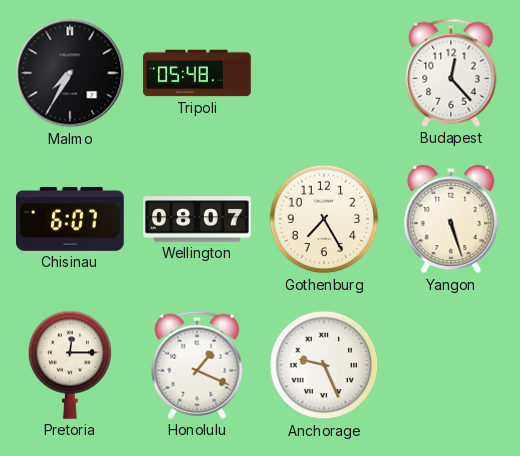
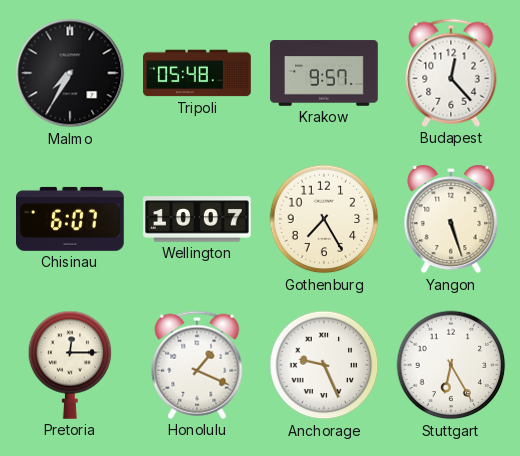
Krakow: none -> 9:57 (324, 73)
Wellington: 08:07 -> 10:07 (197, 219)
Stuttgart: none -> 6:25 (451, 365)
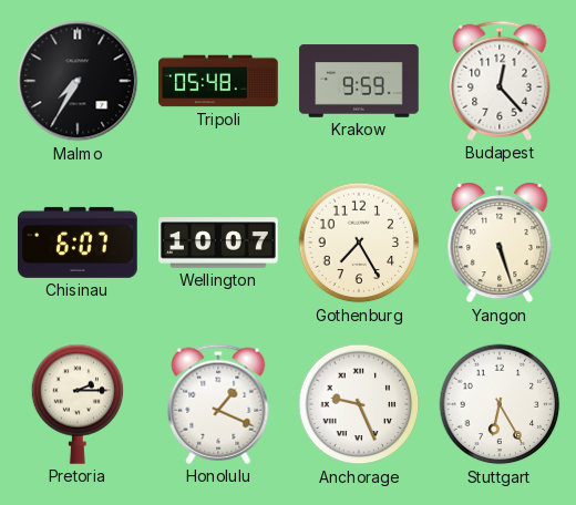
Krakow: 9:57 -> 9:59 (359, 81)
Pretoria: 12:15 -> 2:15 (78, 404)
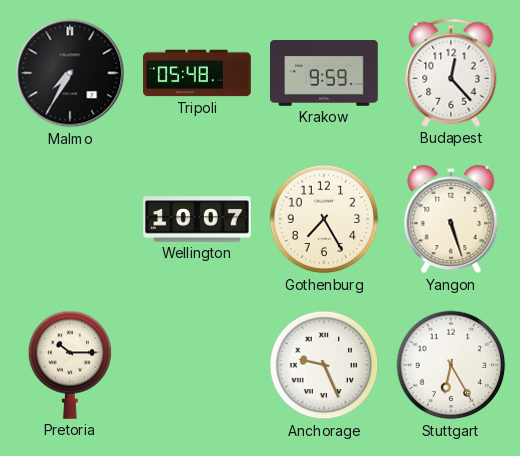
Chisinau: 6:07 -> none (79, 243)
Pretoria: 2:15 -> 10:15 (70, 365)
Honolulu: 1:19 -> none (218, 404)
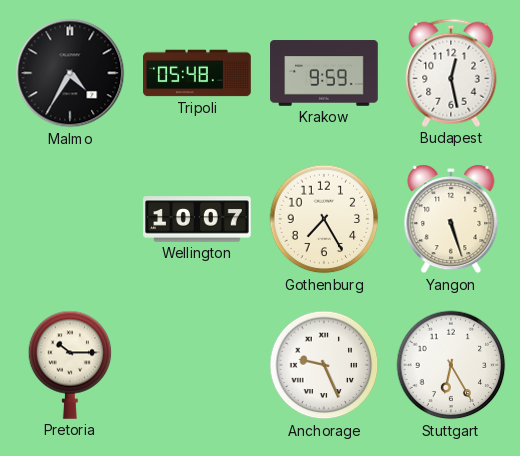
Malmo: 7:35 -> 4:35 (70, 73)
Budapest: 12:23 -> 12:28 (451, 73)
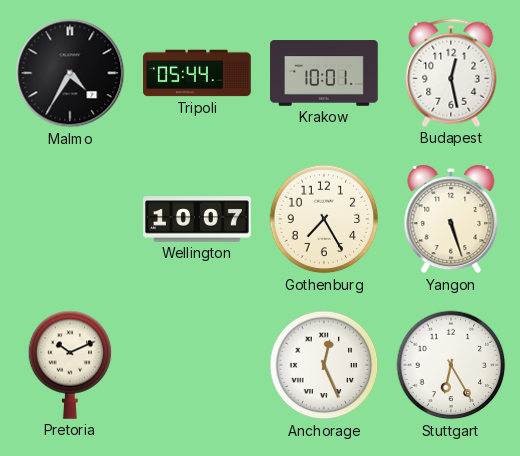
Tripoli: 05:48 -> 05:44 (197, 73)
Krakow: 9:59 -> 10:01 (324, 73)
Pretoria: 10:15 -> 10:11 (70, 365)
Anchorage: 9:26 -> 12:26 (324, 365)
